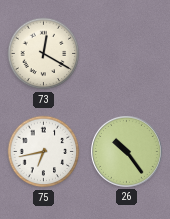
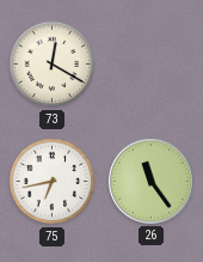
26: 10:24 -> 11:24 (150, 181)
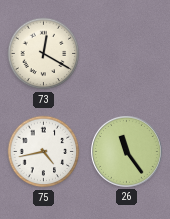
75: 6:43 -> 4:43 (44, 152)
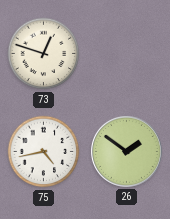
73: 12:20 -> 12:48 (44, 54)
26: 11:24 -> 1:51 (126, 151)
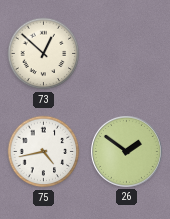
73: 12:48 -> 12:52 (44, 54)
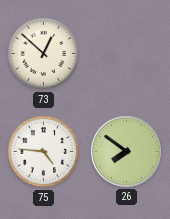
75: 4:43 -> 4:46 (44, 152)
26: 1:51 -> 7:51 (126, 151)
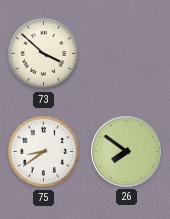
73: 12:52 -> 3:52 (44, 54)
75: 4:46 -> 8:39 (44, 152)
